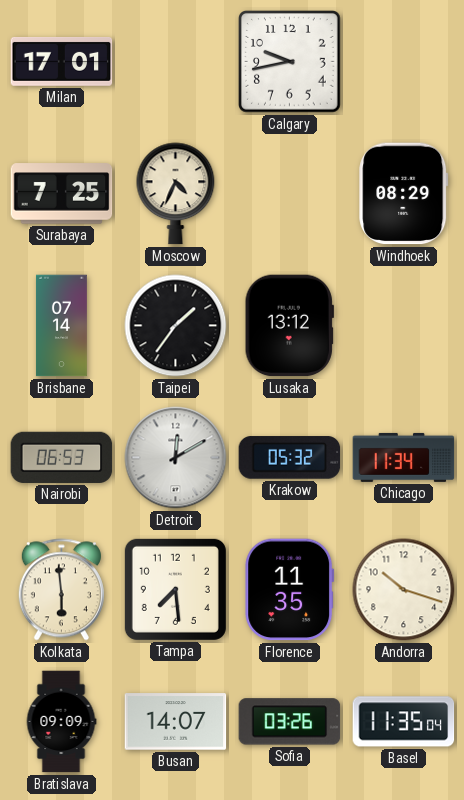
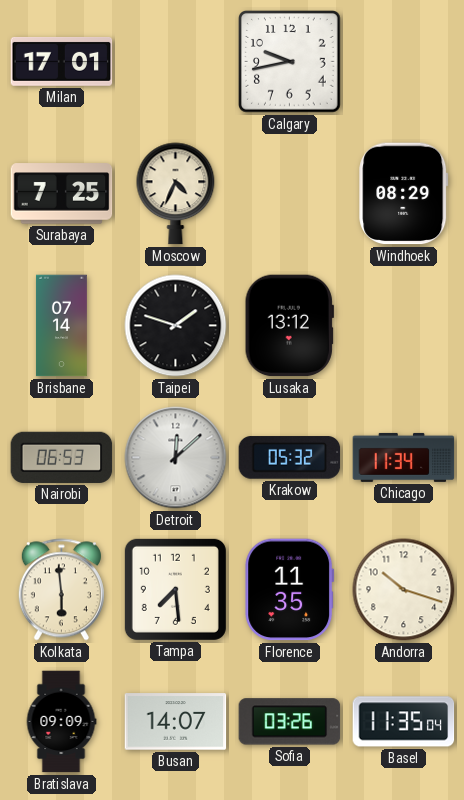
Taipei: 1:36 -> 1:48 (176, 326)
Detroit: 12:10 -> 12:08 (176, 458)
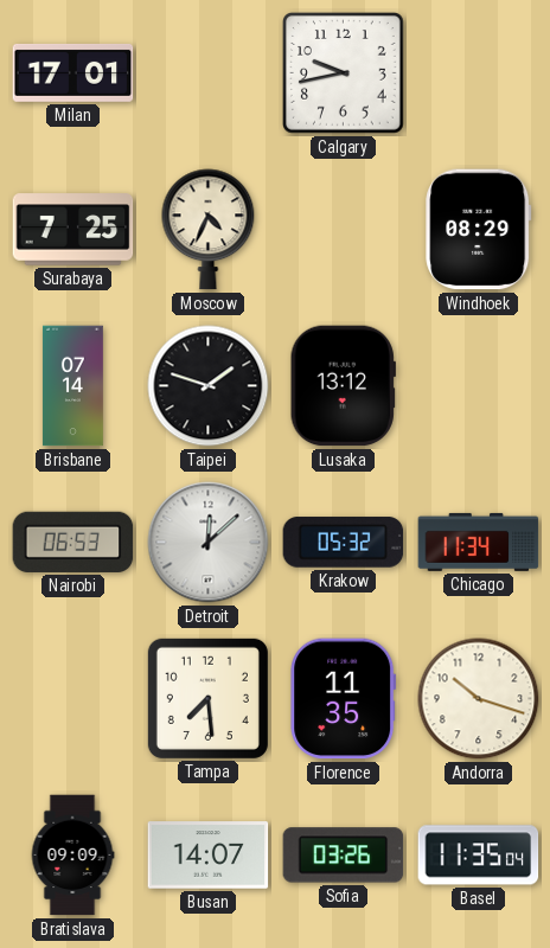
Kolkata: 5:59 -> none (61, 590)
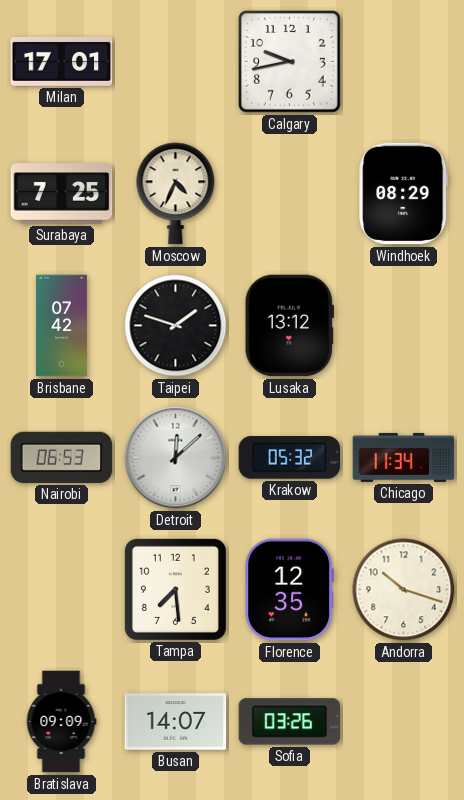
Brisbane: 07:14 -> 07:42 (61, 326)
Florence: 11:35 -> 12:35 (290, 590)
Basel: 11:35 -> none (479, 856)
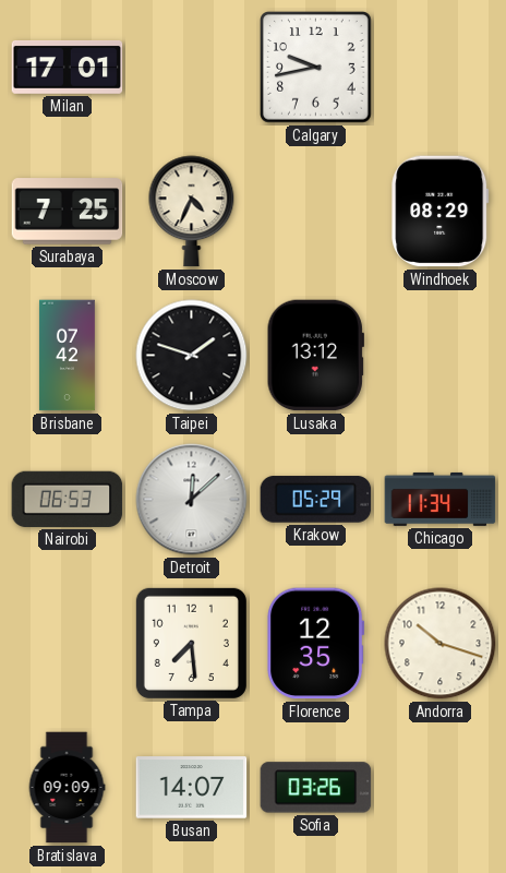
Krakow: 05:32 -> 05:29 (316, 500)
